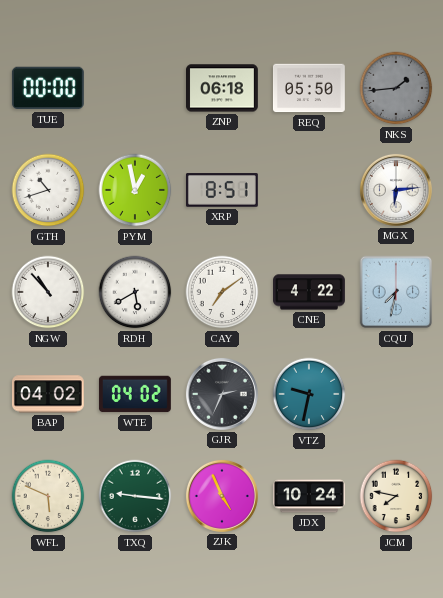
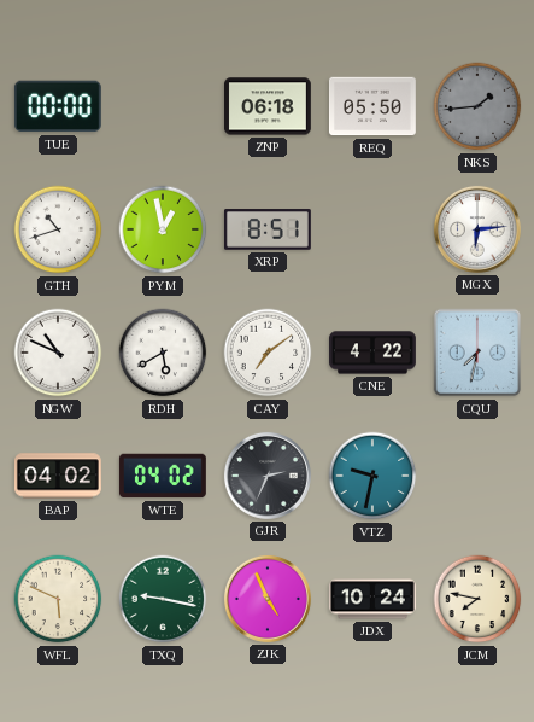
NGW: 10:53 -> 10:49 (58, 353)
TXQ: 9:16 -> 9:17 (163, 599)
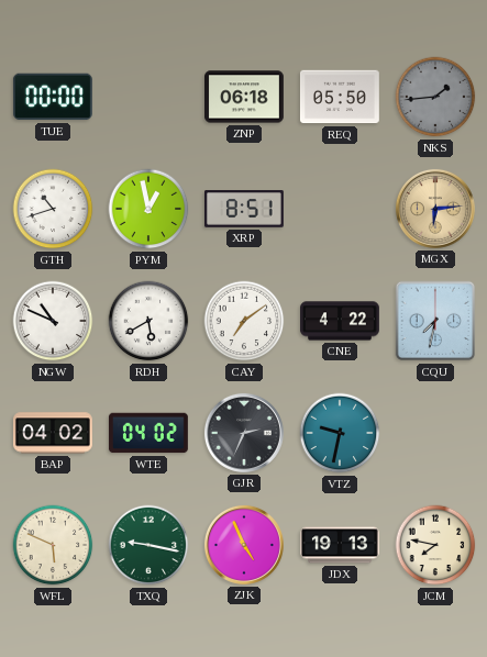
MGX dial: white -> champagne (435, 209)
JDX: 10:24 -> 19:13 (341, 545)
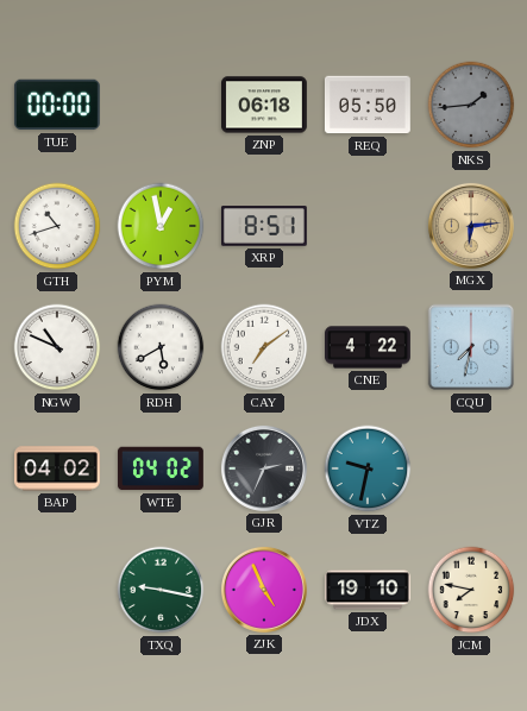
WFL: 5:49 -> none (53, 545)
JDX: 19:13 -> 19:10 (369, 590)
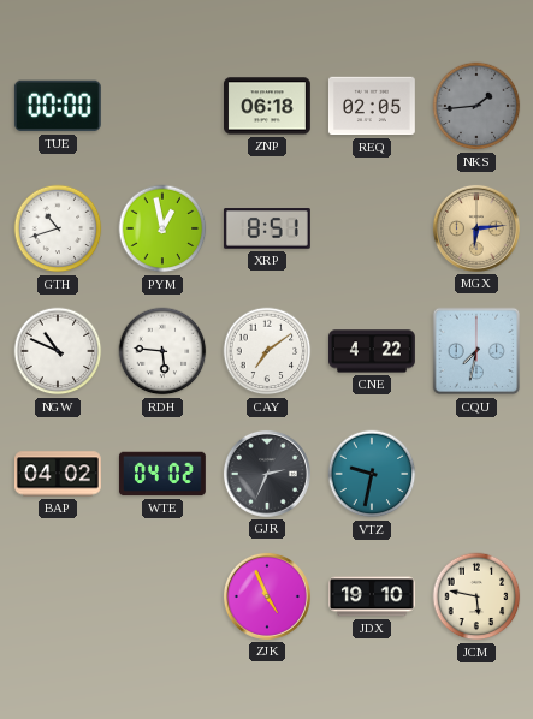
REQ: 05:50 -> 02:05 (372, 106)
RDH: 5:40 -> 5:46 (162, 351)
TXQ: 9:17 -> none (161, 590)
JCM: 7:47 -> 5:47 (476, 596)
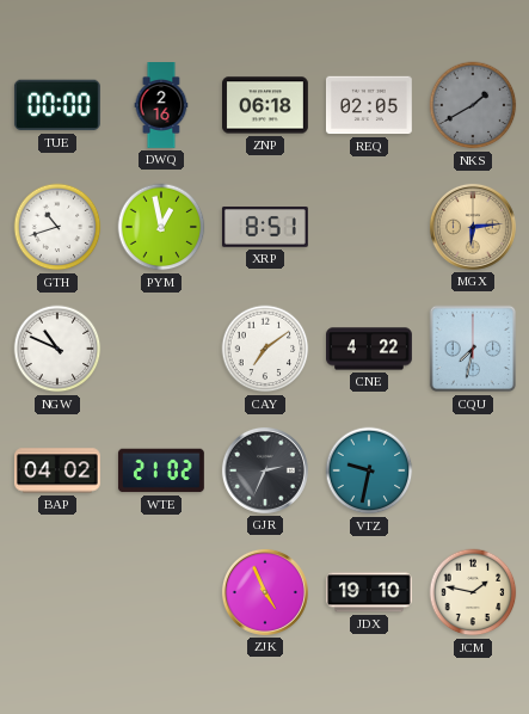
DWQ: none -> 2:16 (161, 106)
NKS: 1:44 -> 1:40 (473, 105)
RDH: 5:46 -> none (162, 351)
WTE: 04:02 -> 21:02 (161, 470)
JCM: 5:47 -> 1:47 (473, 592)
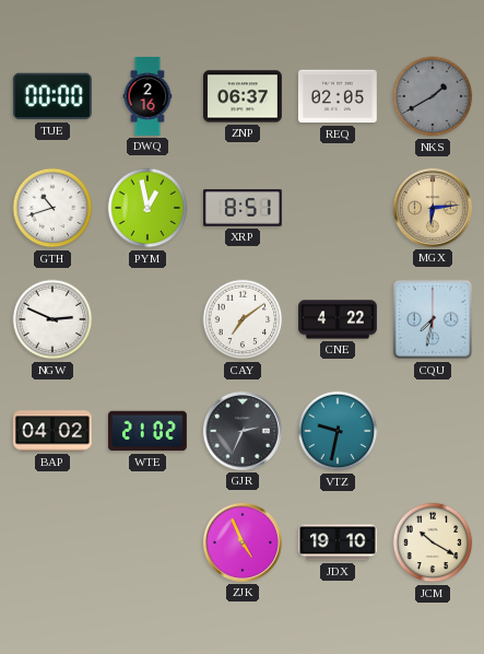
ZNP: 06:18 -> 06:37 (244, 96)
NGW: 10:49 -> 2:49 (52, 319)
JCM: 1:47 -> 10:20 (433, 542)
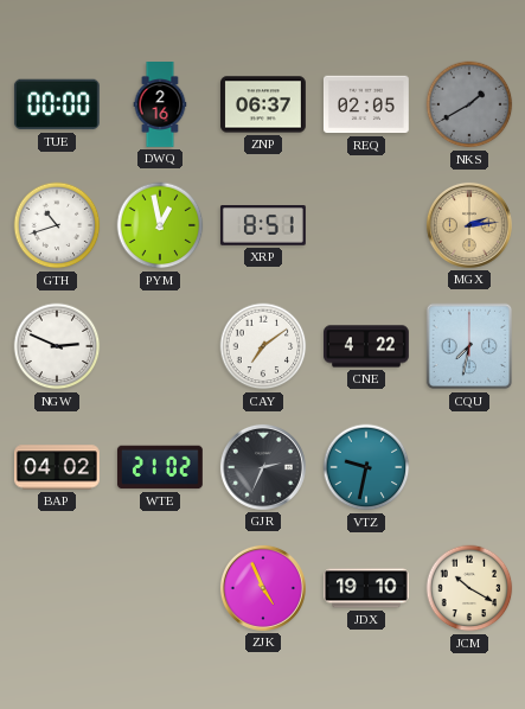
MGX: 6:14 -> 2:14 (469, 225)
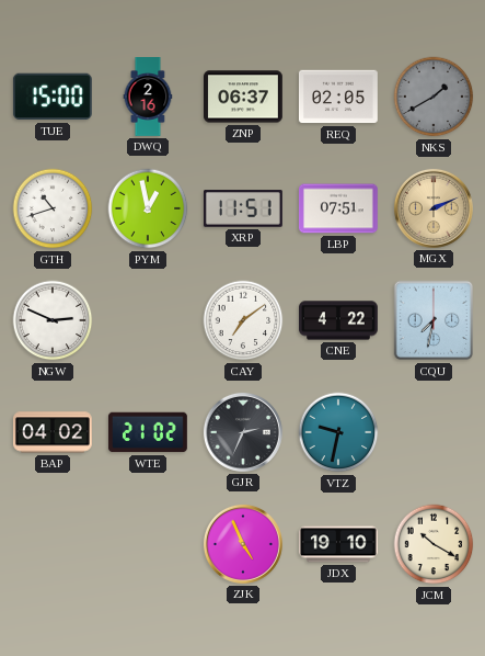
TUE: 00:00 -> 15:00 (53, 97)
XRP: 8:51 -> 11:51 (243, 208)
LBP: none -> 07:51 (339, 208)
MGX: 2:14 -> 2:11 (434, 208)
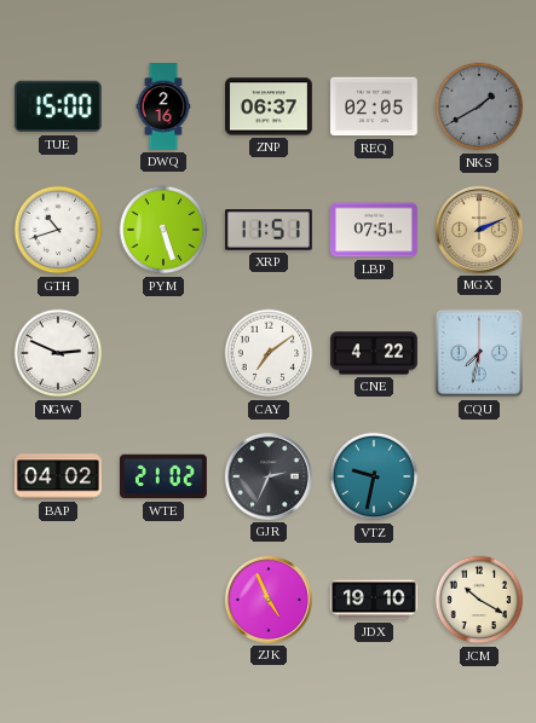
PYM: 12:58 -> 5:27 (163, 230)
